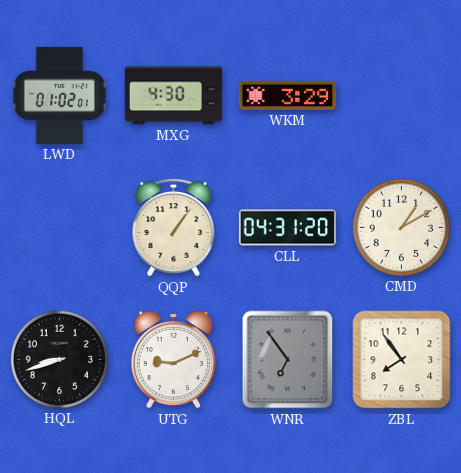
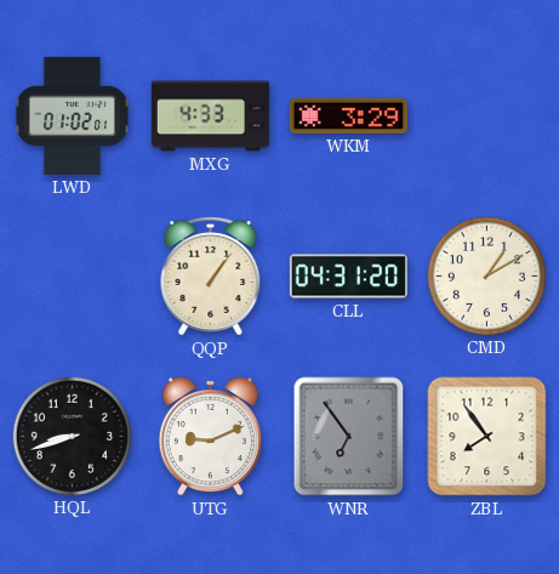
MXG: 4:30 -> 4:33 (210, 116)
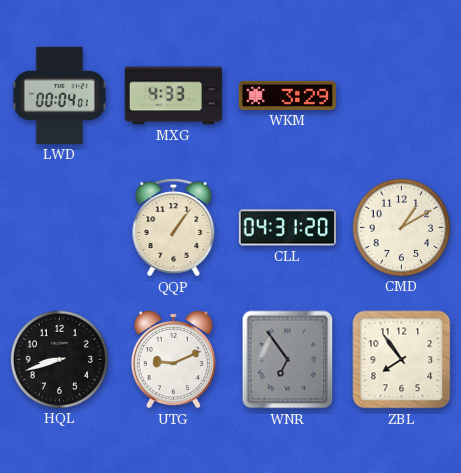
LWD: 01:02 -> 00:04 (59, 95)
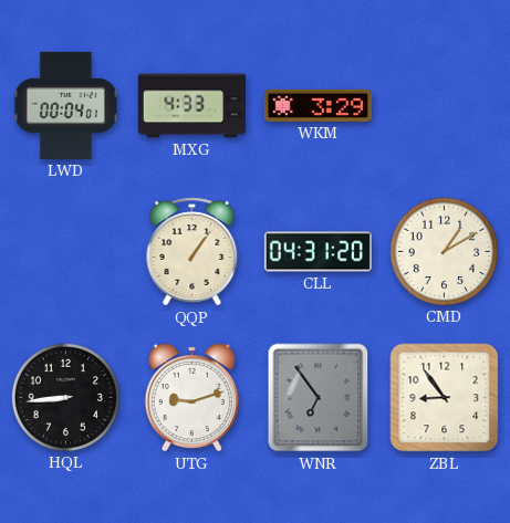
HQL: 8:42 -> 8:44 (65, 397)
UTG: 9:11 -> 9:12 (191, 397)
ZBL: 7:54 -> 8:54 (445, 398)
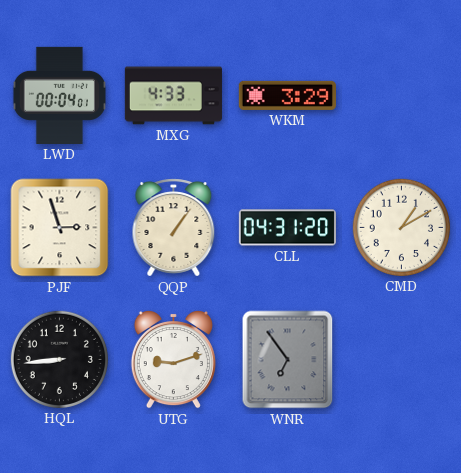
PJF: none -> 2:57 (60, 228)
ZBL: 8:54 -> none (445, 398)
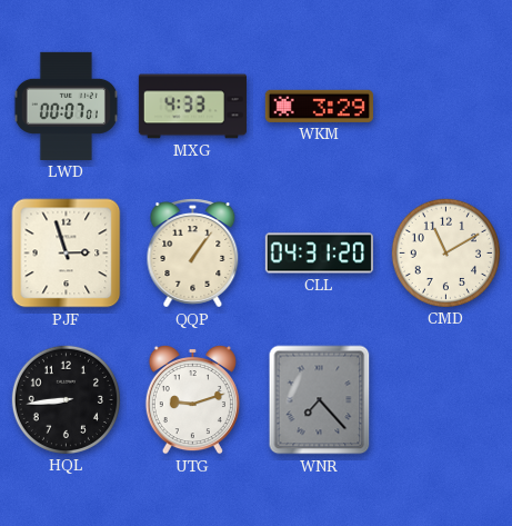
LWD: 00:04 -> 00:07 (66, 106)
CMD: 1:10 -> 11:10 (445, 252)
WNR: 6:54 -> 7:23 (320, 400)
